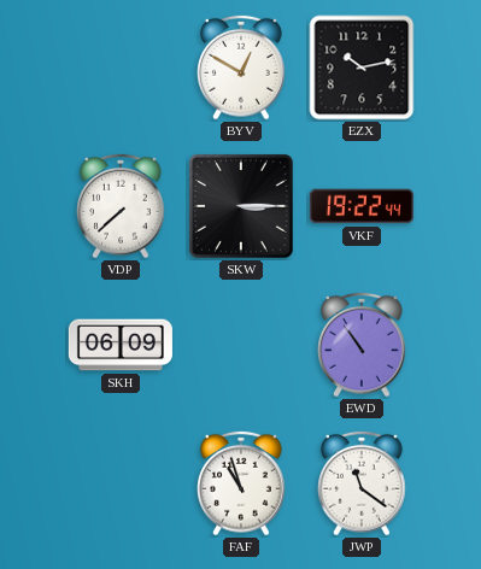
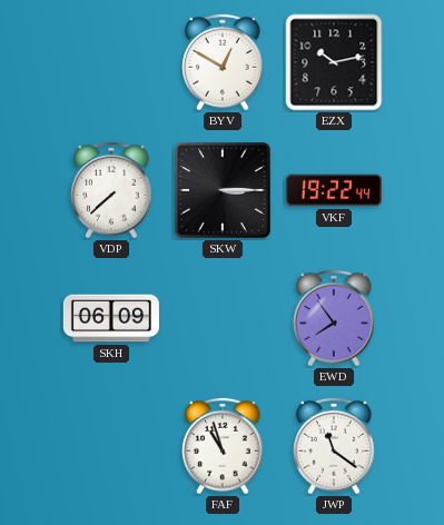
EWD: 10:54 -> 7:54 (334, 318)
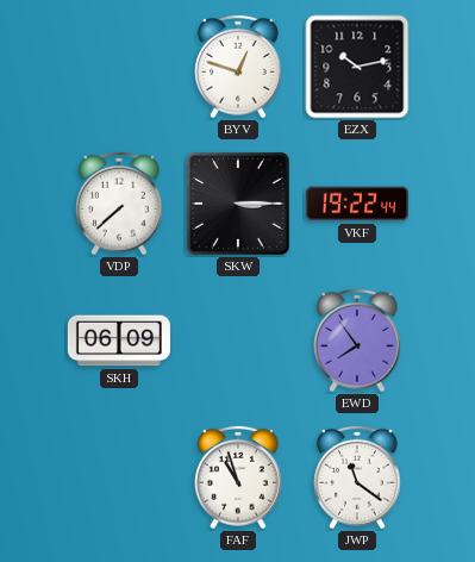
BYV: 12:50 -> 12:48 (238, 67)
